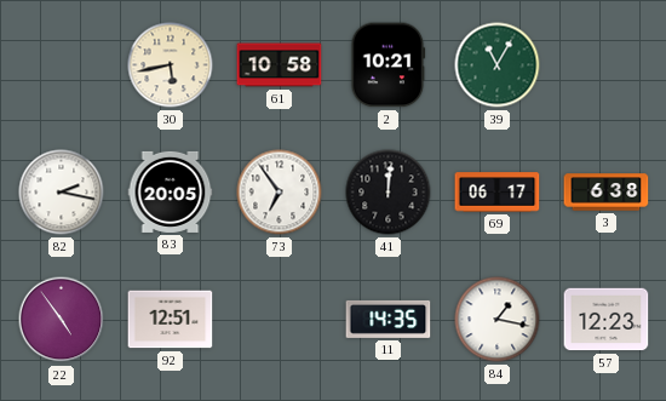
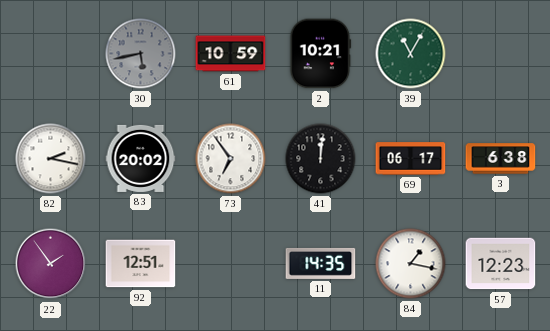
30 dial: cream -> grey (141, 54)
61: 10:58 -> 10:59 (231, 54)
83: 20:05 -> 20:02 (141, 158)
22: 4:54 -> 1:54 (51, 264)
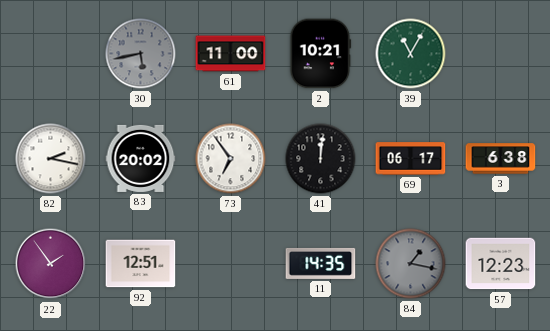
61: 10:59 -> 11:00 (231, 54)
84 dial: white -> grey (411, 264)
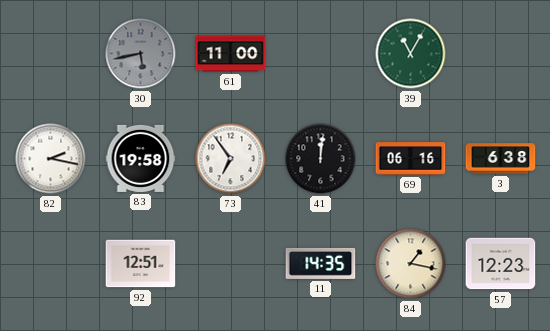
2: 10:21 -> none (321, 54)
83: 20:02 -> 19:58 (141, 158)
69: 06:17 -> 06:16 (411, 159)
22: 1:54 -> none (51, 264)
84 dial: grey -> cream (411, 264)
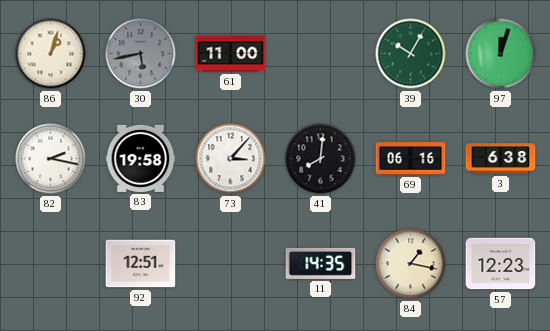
86: none -> 1:03 (51, 54)
39: 11:05 -> 10:05 (411, 54)
97: none -> 12:03 (501, 54)
73: 6:54 -> 3:07 (231, 159)
41: 12:01 -> 8:01 (321, 159)
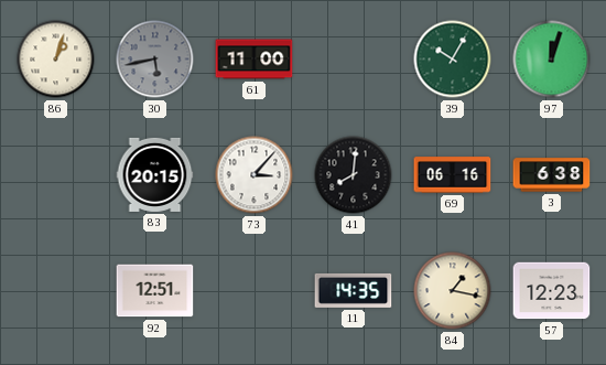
82: 2:17 -> none (51, 159)
83: 19:58 -> 20:15 (155, 174)
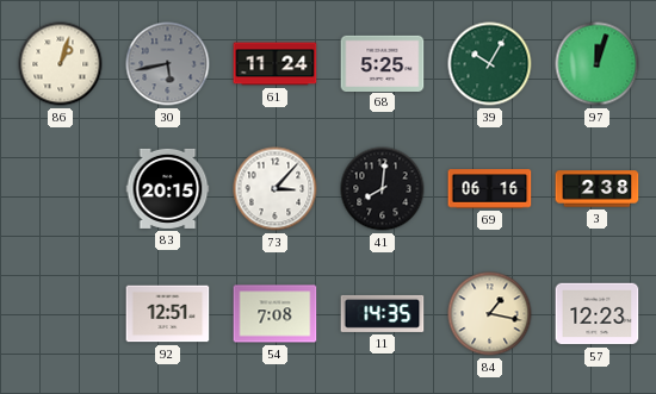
61: 11:00 -> 11:24 (276, 64)
68: none -> 5:25 (383, 63)
3: 6:38 -> 2:38 (598, 189)
54: none -> 7:08 (276, 314)
